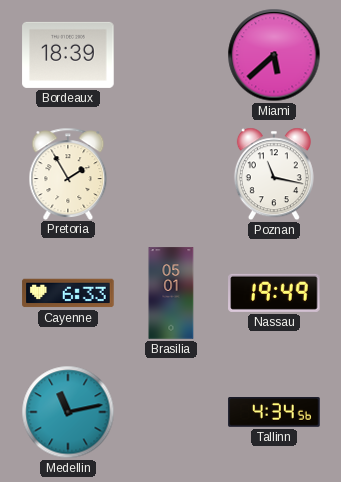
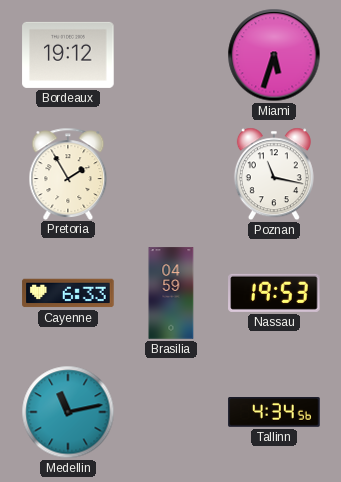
Bordeaux: 18:39 -> 19:12 (68, 55)
Miami: 5:38 -> 5:33 (274, 55)
Brasilia: 05:01 -> 04:59 (171, 293)
Nassau: 19:49 -> 19:53 (274, 293)
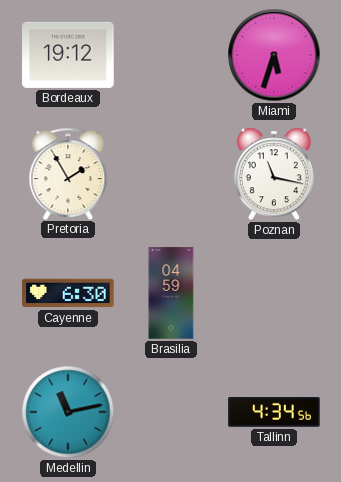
Cayenne: 6:33 -> 6:30 (68, 293)
Nassau: 19:53 -> none (274, 293)
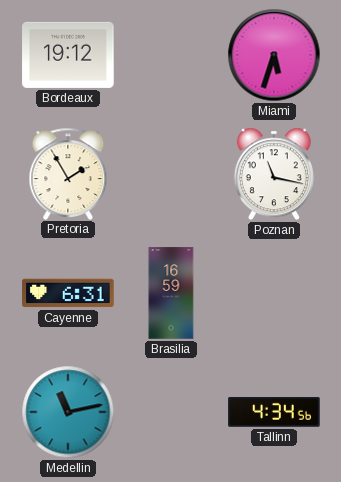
Cayenne: 6:30 -> 6:31 (68, 293)
Brasilia: 04:59 -> 16:59 (171, 293)
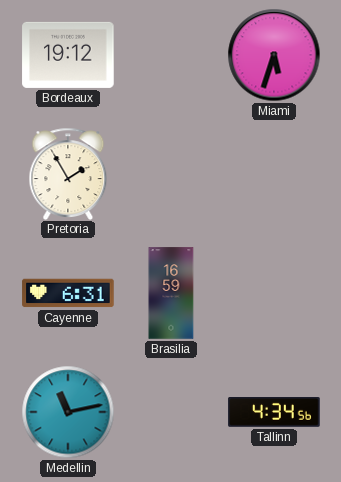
Poznan: 11:17 -> none (274, 174)
